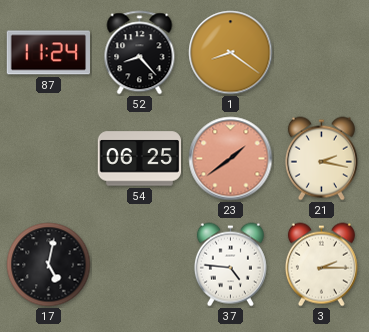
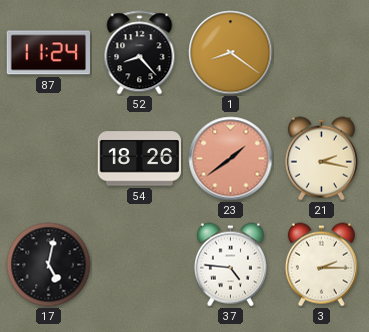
54: 06:25 -> 18:26 (140, 159)
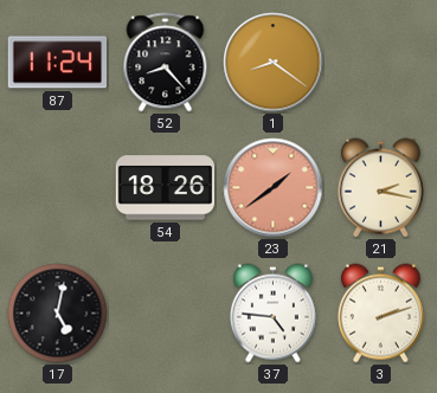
3: 2:15 -> 2:12 (380, 314)
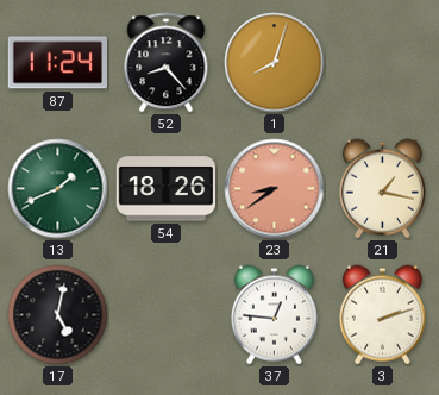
1: 8:21 -> 8:03 (275, 63)
13: none -> 1:41 (58, 189)
23: 1:39 -> 8:39 (275, 189)
21: 2:17 -> 1:17 (382, 189)
37: 4:46 -> 12:46 (274, 315)
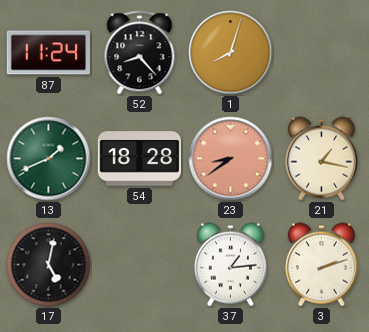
54: 18:26 -> 18:28 (140, 159)
37: 12:46 -> 1:14 (230, 265)
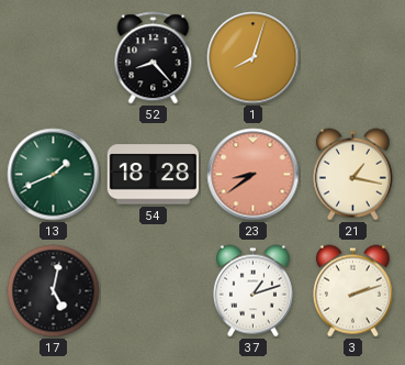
87: 11:24 -> none (48, 53)
37: 1:14 -> 1:12 (252, 291)
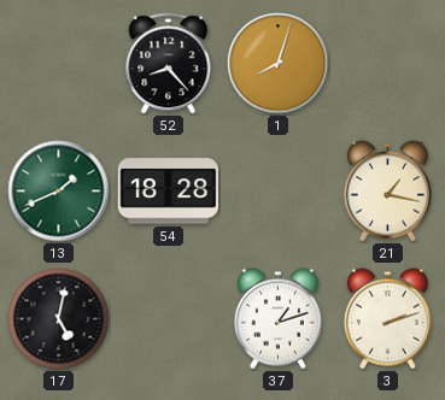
23: 8:39 -> none (254, 175)
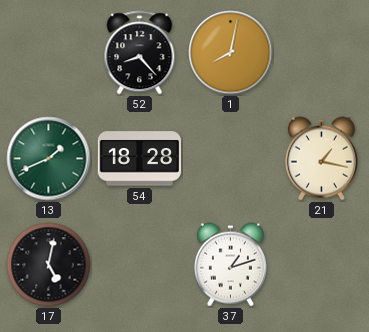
1: 8:03 -> 8:02 (231, 53)
3: 2:12 -> none (387, 319)
